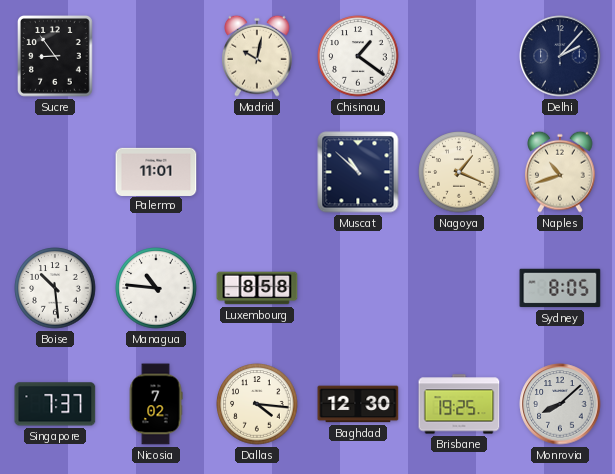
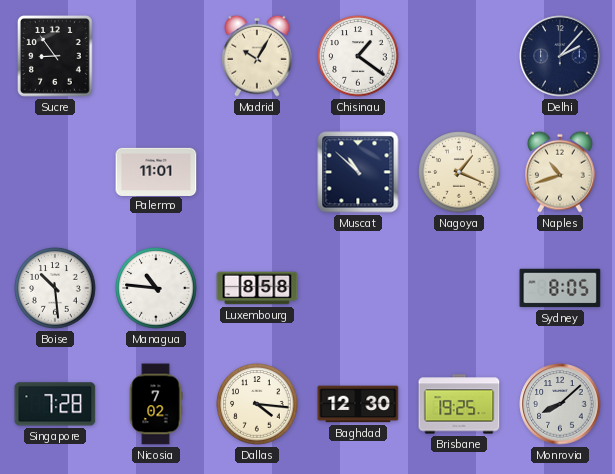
Madrid: 10:02 -> 10:05 (257, 56)
Singapore: 7:37 -> 7:28 (55, 404)
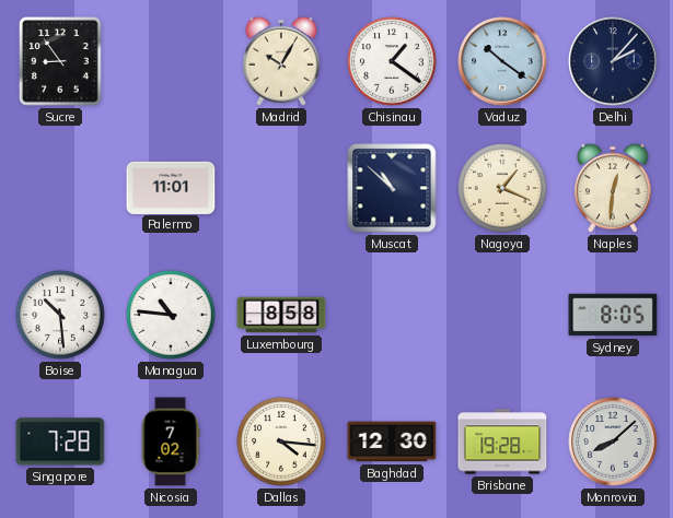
Vaduz: none -> 10:21 (502, 61)
Naples: 10:42 -> 12:31 (613, 188)
Brisbane: 19:25 -> 19:28 (502, 442)
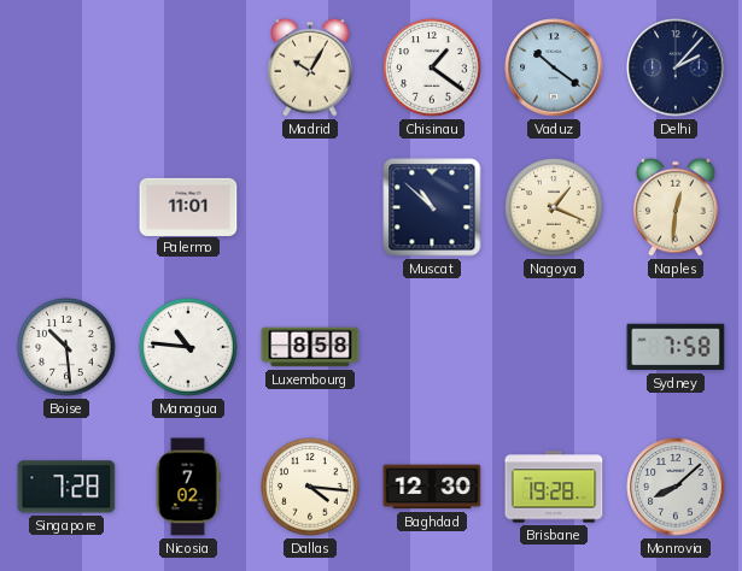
Sucre: 8:54 -> none (61, 62)
Sydney: 8:05 -> 7:58 (676, 347)
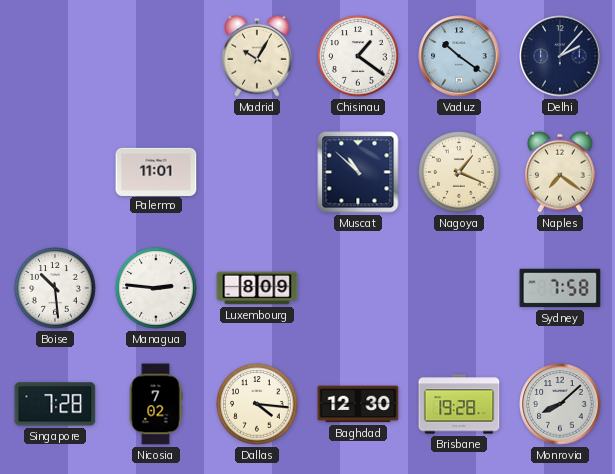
Naples: 12:31 -> 7:21 (560, 172)
Managua: 10:46 -> 2:46 (156, 288)
Luxembourg: 8:58 -> 8:09 (257, 288)
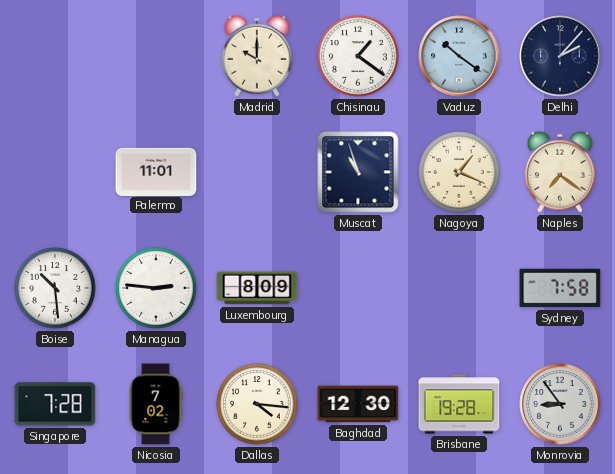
Madrid: 10:05 -> 10:00 (257, 56)
Muscat: 10:52 -> 10:57 (358, 172)
Monrovia: 8:08 -> 8:54 (560, 404)
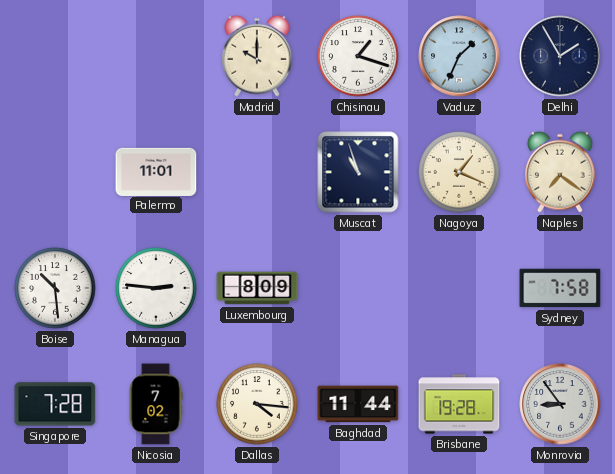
Chisinau: 1:21 -> 1:18 (358, 56)
Vaduz: 10:21 -> 1:34 (459, 56)
Delhi: 2:07 -> 1:55 (560, 56)
Baghdad: 12:30 -> 11:44 (358, 404)
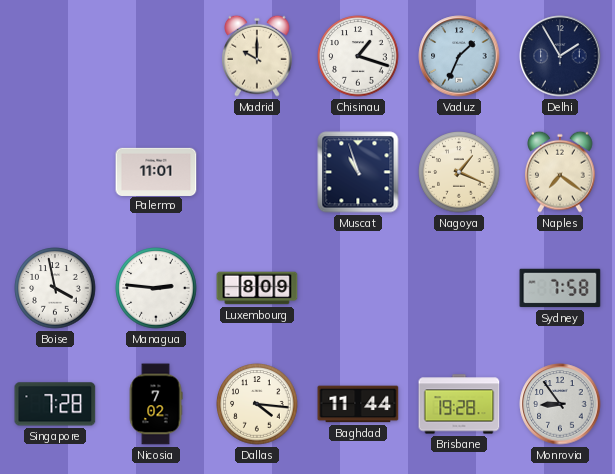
Boise: 10:29 -> 3:58 (55, 288)
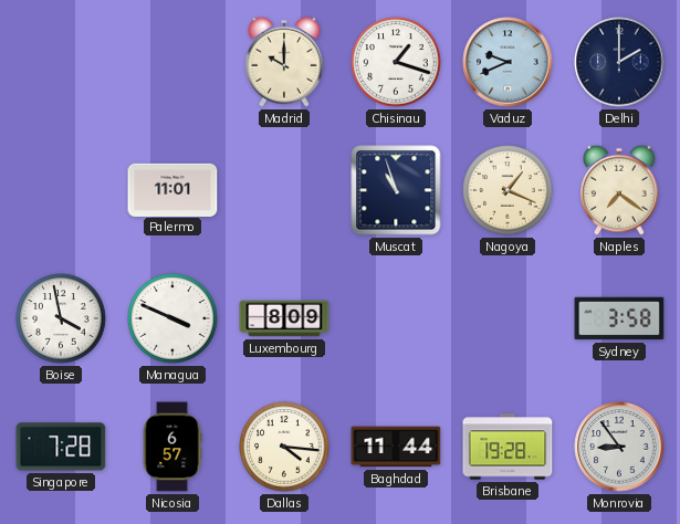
Vaduz: 1:34 -> 9:41 (508, 62)
Delhi: 1:55 -> 2:00 (619, 62)
Managua: 2:46 -> 3:49 (172, 318)
Sydney: 7:58 -> 3:58 (619, 318)
Nicosia: 7:02 -> 6:57 (172, 447)
